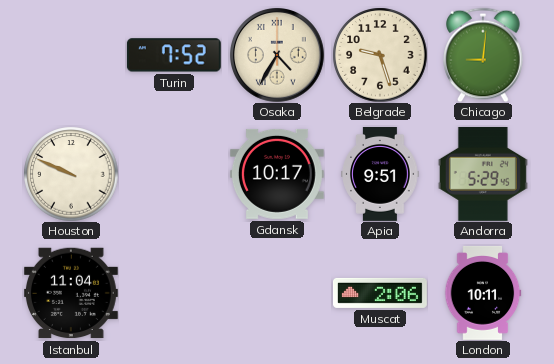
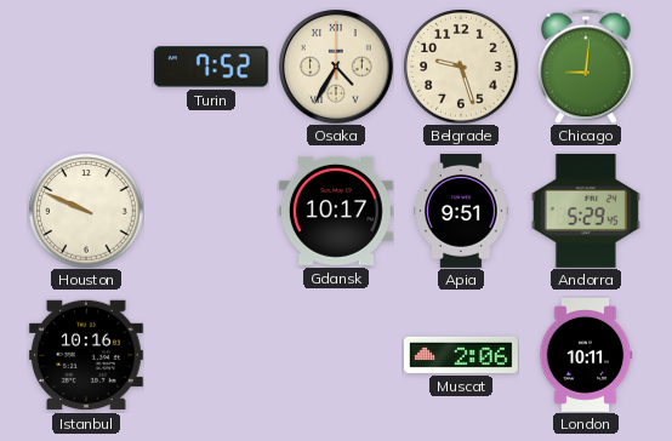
Istanbul: 11:04 -> 10:16 (86, 355)
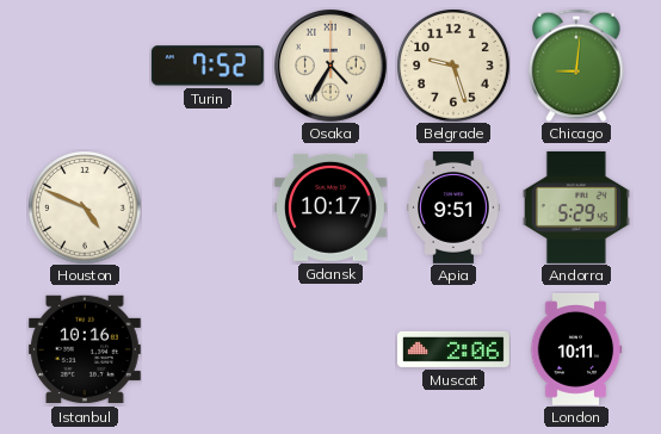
Houston: 9:49 -> 4:49 (85, 207)
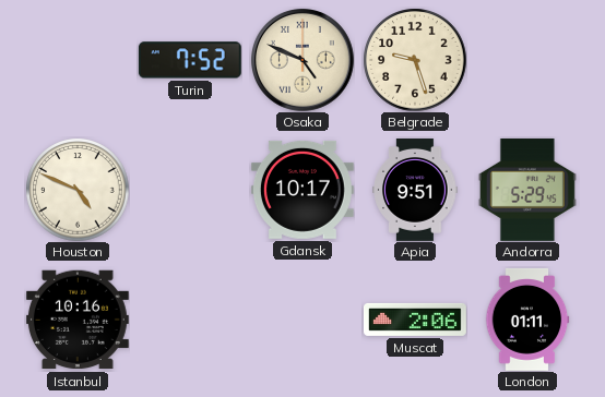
Osaka: 4:35 -> 4:49 (302, 60)
Chicago: 9:01 -> none (576, 66)
London: 10:11 -> 01:11 (527, 320)
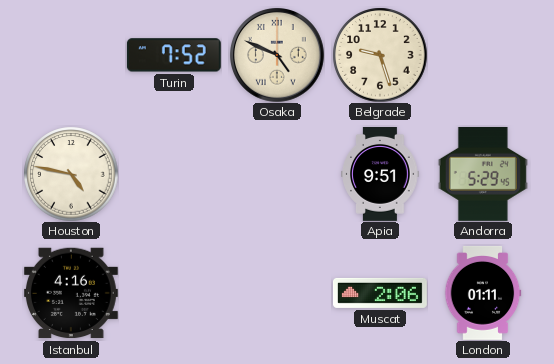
Houston: 4:49 -> 4:47 (71, 174)
Gdansk: 10:17 -> none (302, 190)
Istanbul: 10:16 -> 4:16 (71, 293)
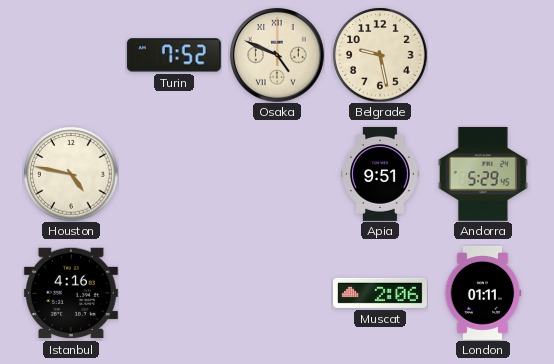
Belgrade: 9:27 -> 9:28 (380, 55)
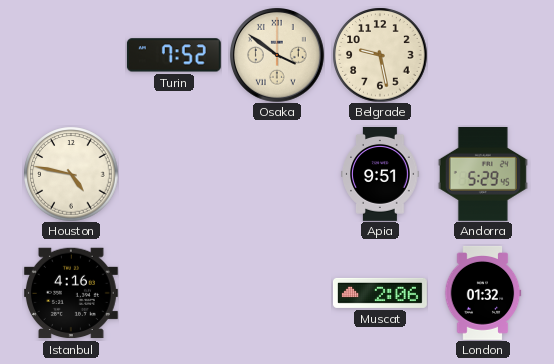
Osaka: 4:49 -> 3:51 (277, 55)
London: 01:11 -> 01:32 (483, 293)
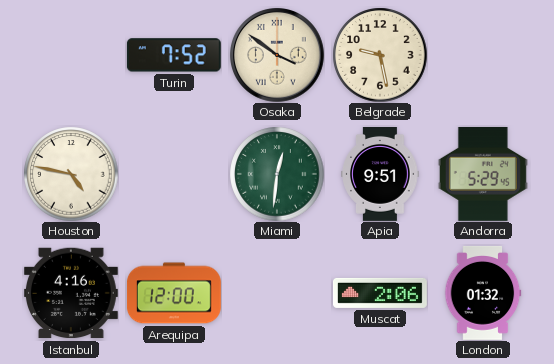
Miami: none -> 12:31 (277, 174)
Arequipa: none -> 12:00 (174, 293)
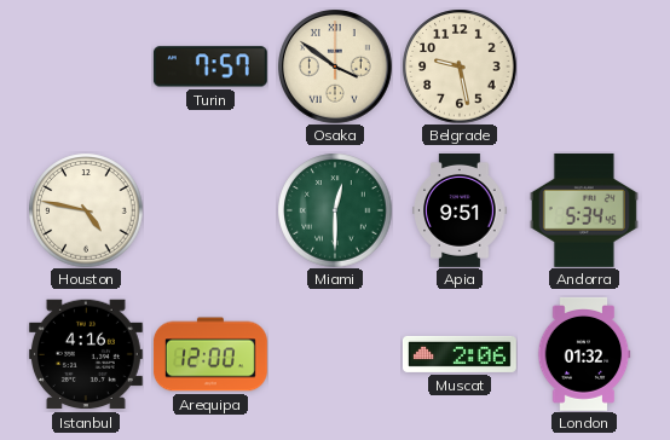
Turin: 7:52 -> 7:57 (210, 66)
Miami: 12:31 -> 12:30 (335, 210)
Andorra: 5:29 -> 5:34 (584, 210)
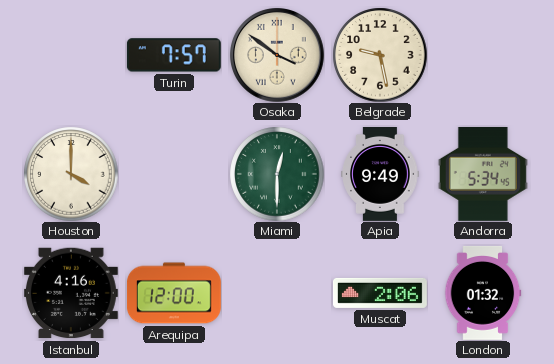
Houston: 4:47 -> 4:00 (71, 174)
Apia: 9:51 -> 9:49 (380, 175)
